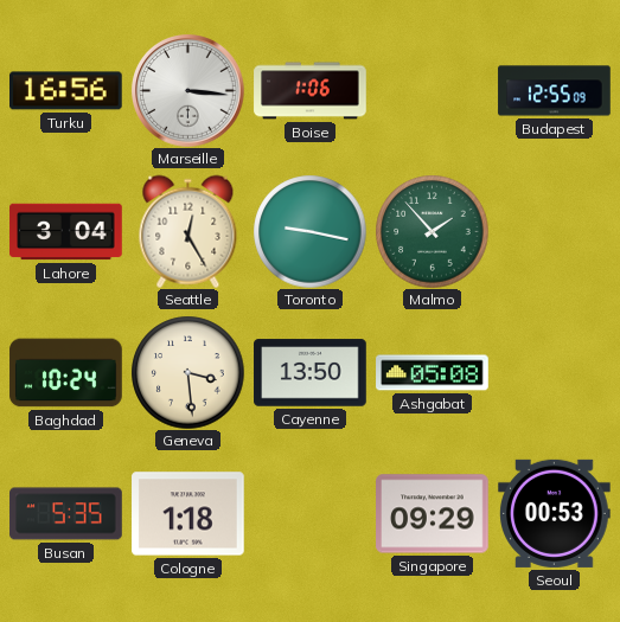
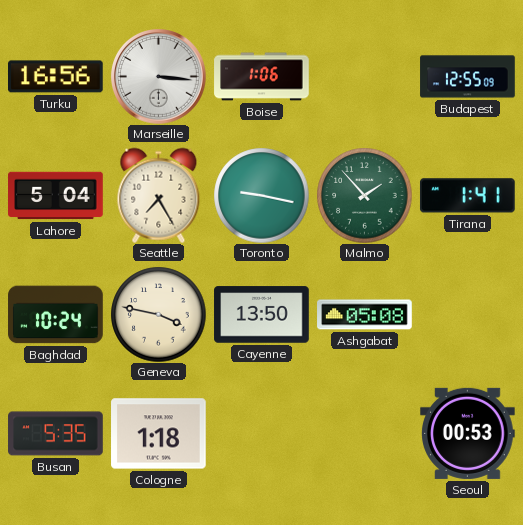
Lahore: 3:04 -> 5:04 (56, 196)
Seattle: 12:25 -> 7:25 (159, 195)
Tirana: none -> 1:41 (467, 196)
Geneva: 3:29 -> 3:47 (158, 314)
Singapore: 09:29 -> none (433, 514)
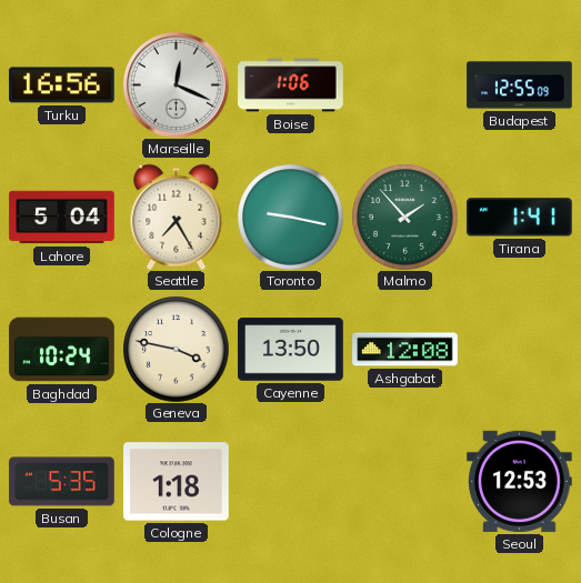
Marseille: 3:16 -> 12:19 (177, 86)
Ashgabat: 05:08 -> 12:08 (405, 350)
Seoul: 00:53 -> 12:53 (520, 481)
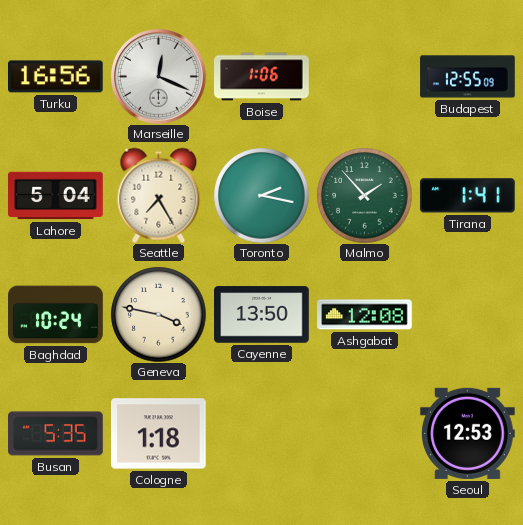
Toronto: 9:17 -> 2:17 (261, 195)
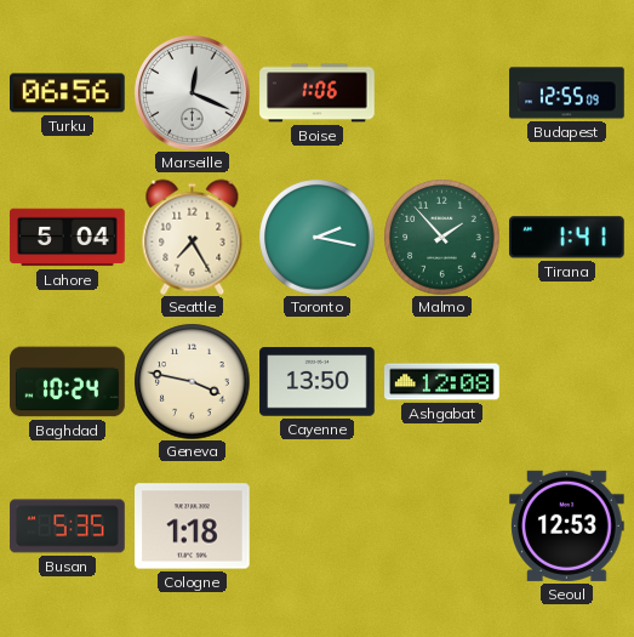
Turku: 16:56 -> 06:56 (68, 93)
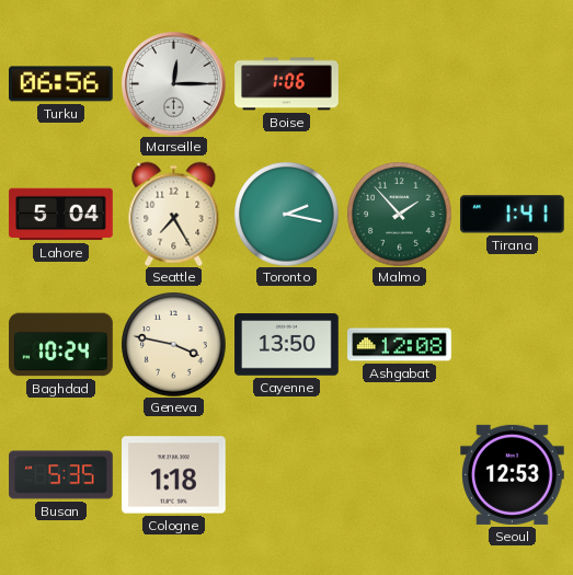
Marseille: 12:19 -> 12:15 (174, 84)
Budapest: 12:55 -> none (567, 93)
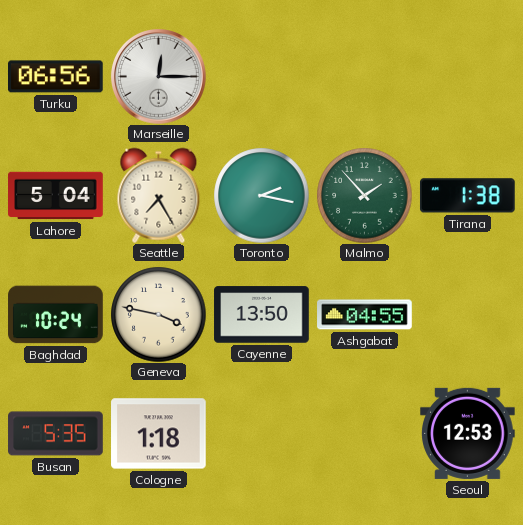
Boise: 1:06 -> none (287, 84)
Tirana: 1:41 -> 1:38 (467, 196)
Ashgabat: 12:08 -> 04:55 (365, 315)
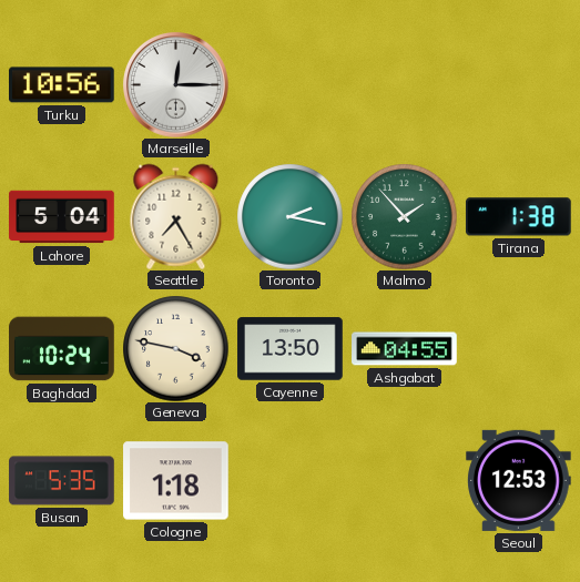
Turku: 06:56 -> 10:56 (62, 85)
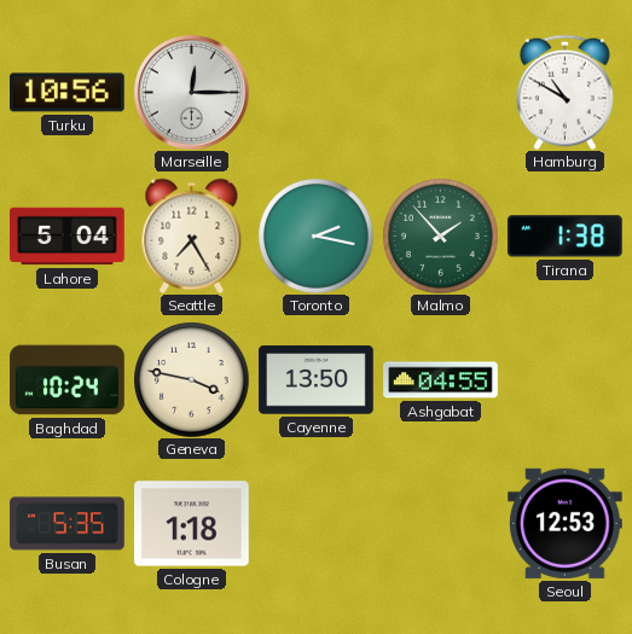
Hamburg: none -> 10:50 (566, 92)
